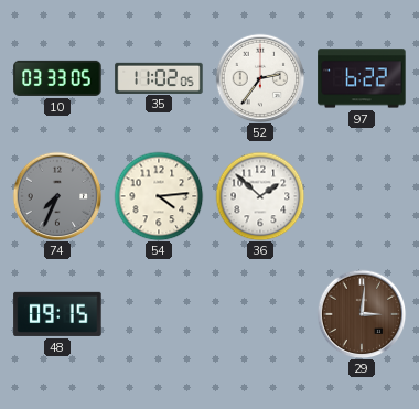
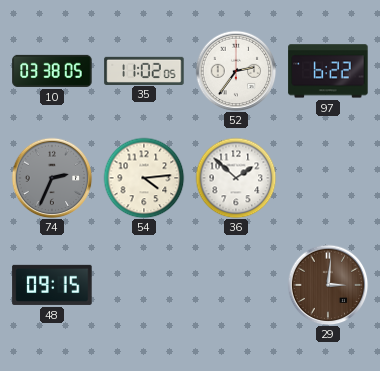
10: 03:33 -> 03:38 (52, 71)
74: 7:34 -> 2:34 (52, 178)
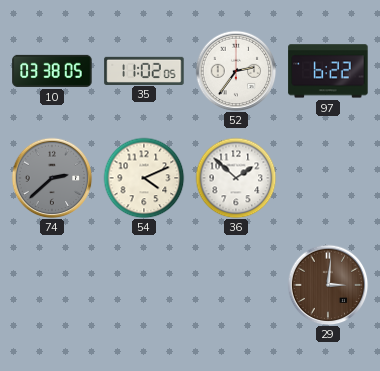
74: 2:34 -> 2:38 (52, 178)
54: 4:14 -> 4:11 (144, 178)
48: 09:15 -> none (52, 285)
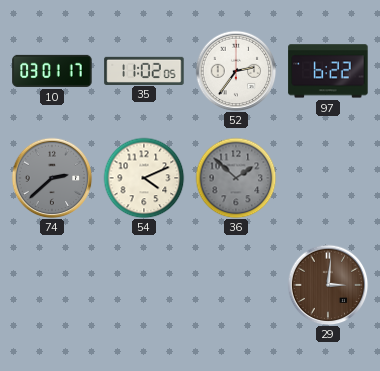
10: 03:38 -> 03:01 (52, 71)
36 dial: white -> grey (236, 178)
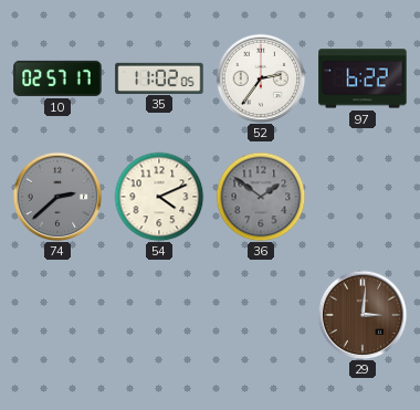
10: 03:01 -> 02:57 (57, 78)
36: 1:52 -> 1:51 (261, 197)
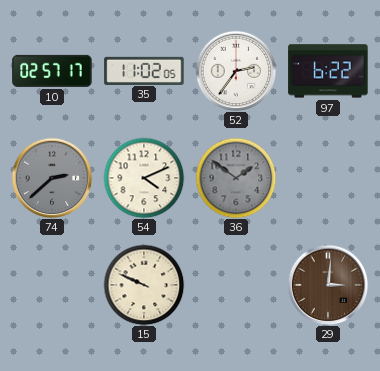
15: none -> 9:49 (144, 285)
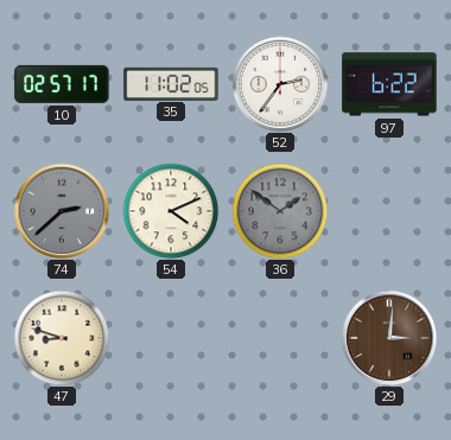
47: none -> 8:48 (62, 338)
15: 9:49 -> none (144, 285)
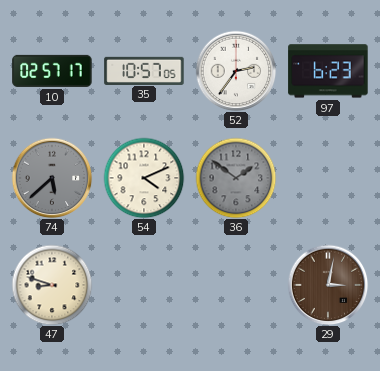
35: 11:02 -> 10:57 (144, 70)
97: 6:22 -> 6:23 (328, 71)
74: 2:38 -> 5:38 (52, 178)
29: 3:01 -> 3:02 (328, 285)
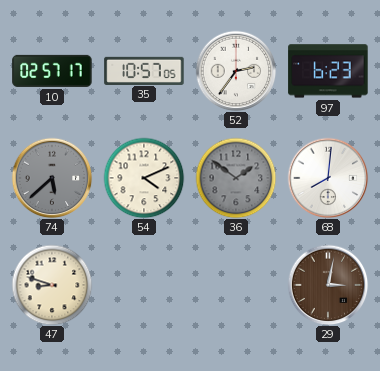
68: none -> 8:01 (328, 178)
